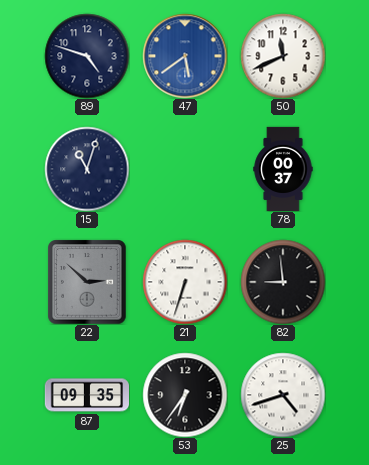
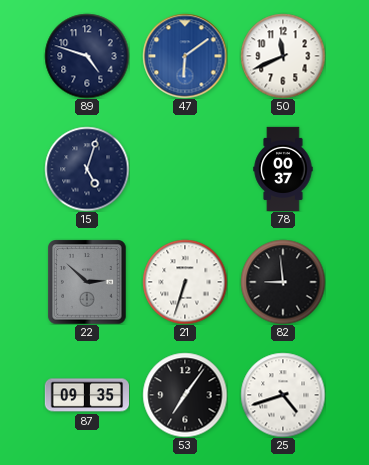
47: 5:39 -> 6:09 (185, 56)
15: 11:03 -> 5:03 (87, 169)
53: 6:36 -> 7:06 (185, 395)
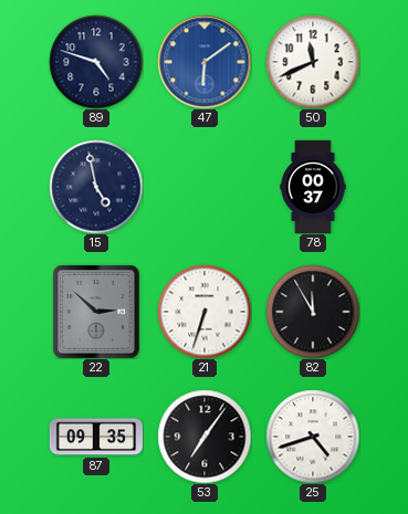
15: 5:03 -> 4:58 (96, 187)
82: 8:59 -> 11:55 (313, 312)
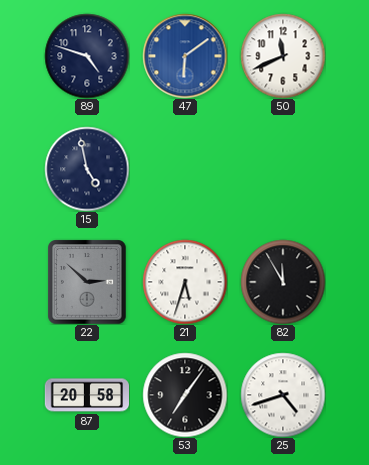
78: 00:37 -> none (313, 187)
21: 6:33 -> 5:33 (185, 282)
87: 09:35 -> 20:58 (86, 395)
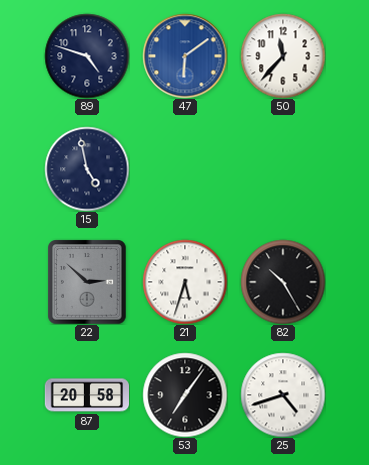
50: 11:41 -> 11:37 (283, 56)
82: 11:55 -> 10:25 (283, 282)
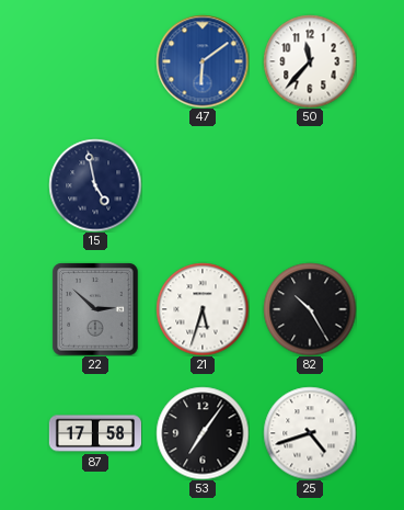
89: 4:48 -> none (87, 56)
87: 20:58 -> 17:58 (94, 433)
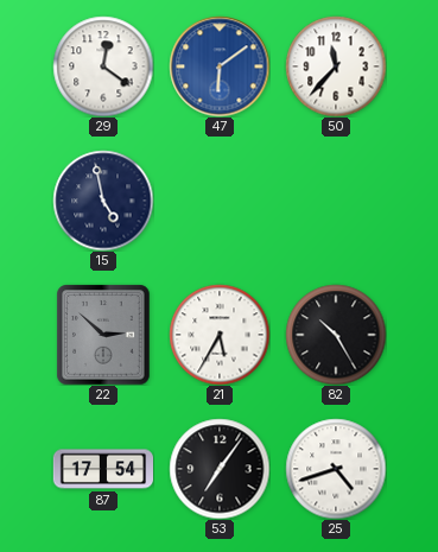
29: none -> 12:21 (103, 66)
21: 5:33 -> 5:35 (220, 335)
87: 17:58 -> 17:54 (102, 469)
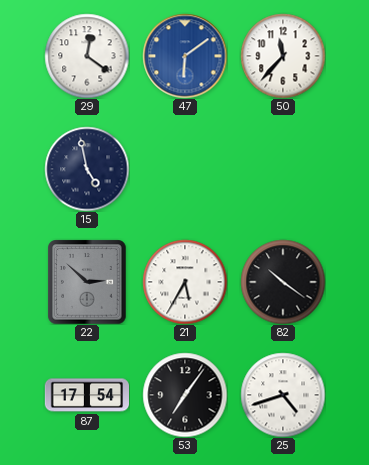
82: 10:25 -> 10:21 (283, 282)
